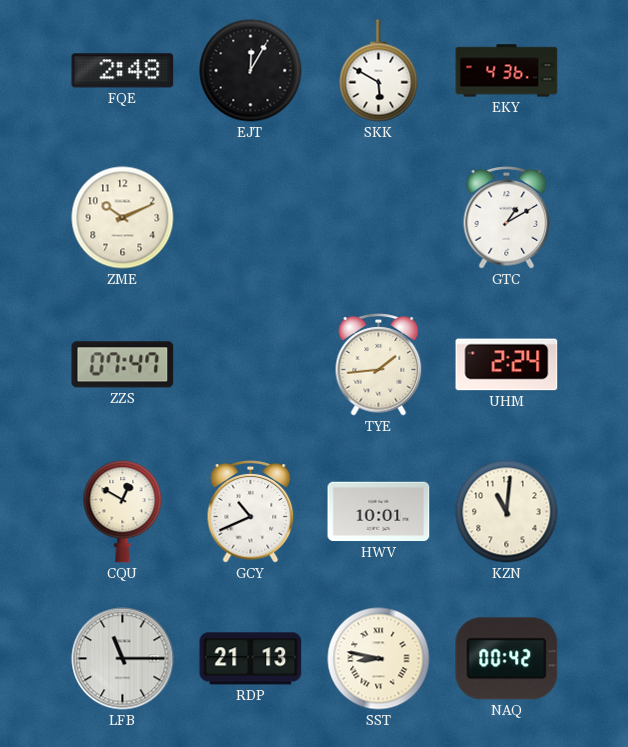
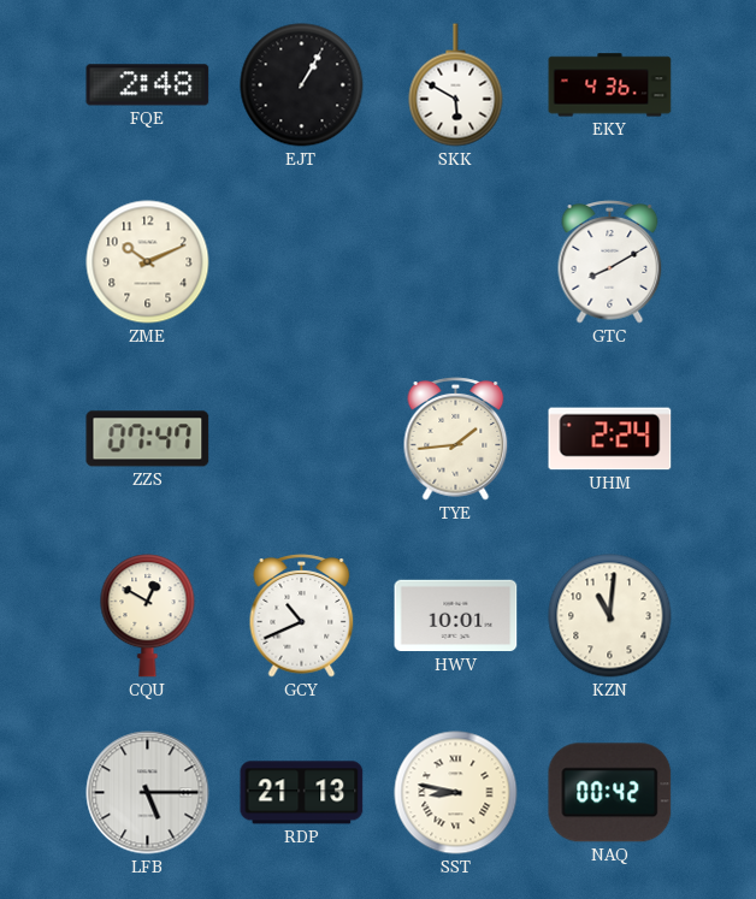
EJT: 12:05 -> 1:05 (302, 85)
GTC: 1:10 -> 8:10 (610, 262)
LFB: 11:15 -> 5:15 (148, 793)
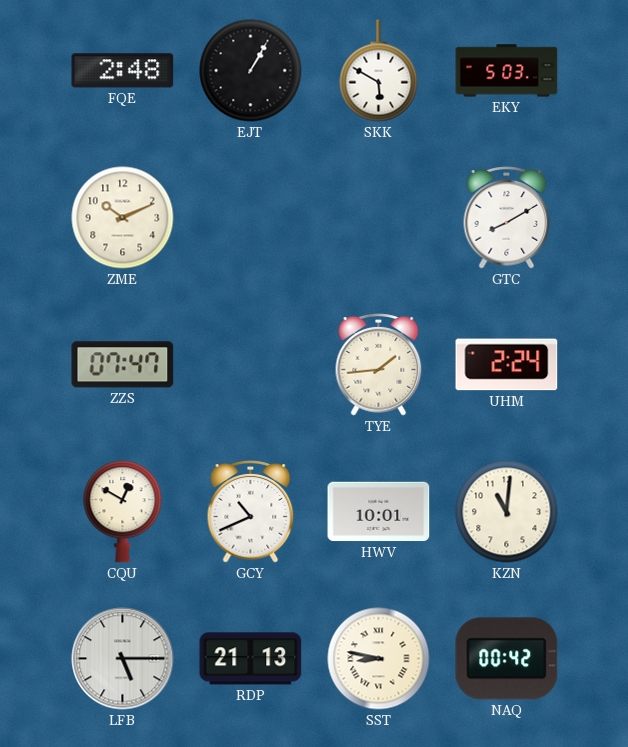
EKY: 4:36 -> 5:03 (507, 71)
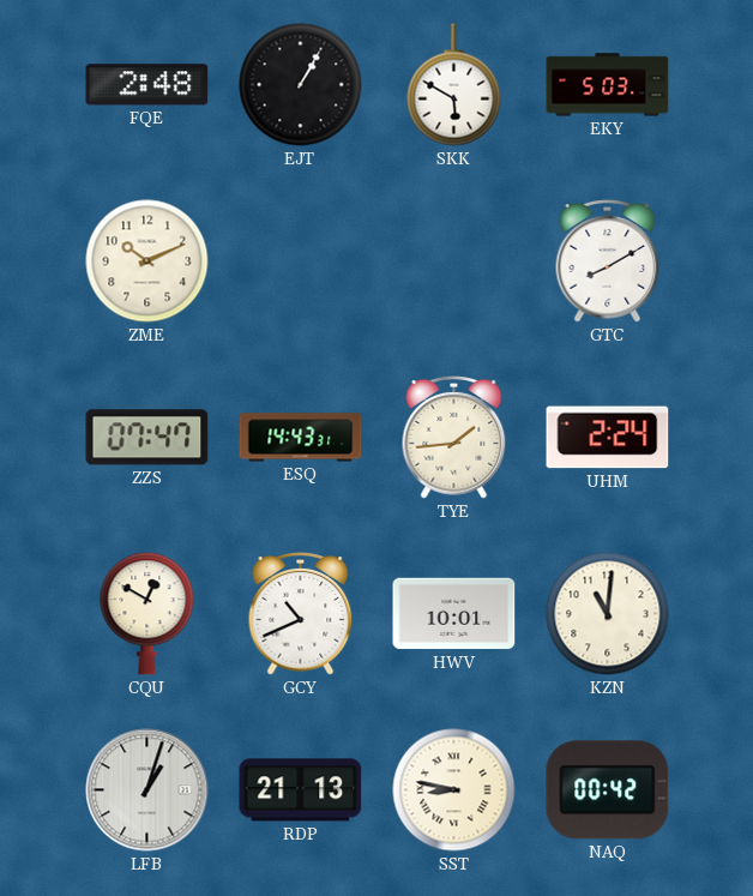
ESQ: none -> 14:43 (301, 438)
LFB: 5:15 -> 1:03 (147, 790)
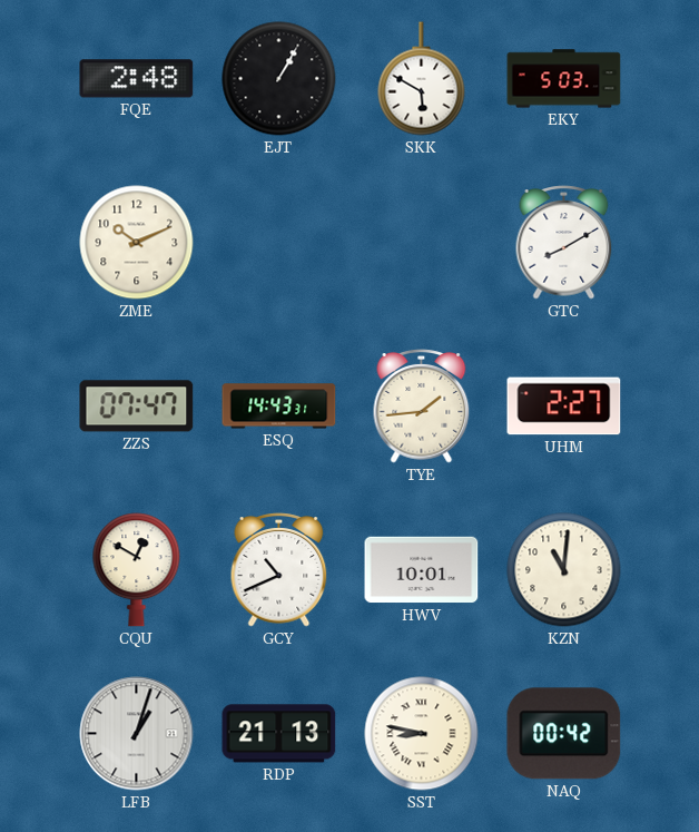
UHM: 2:24 -> 2:27 (564, 407)
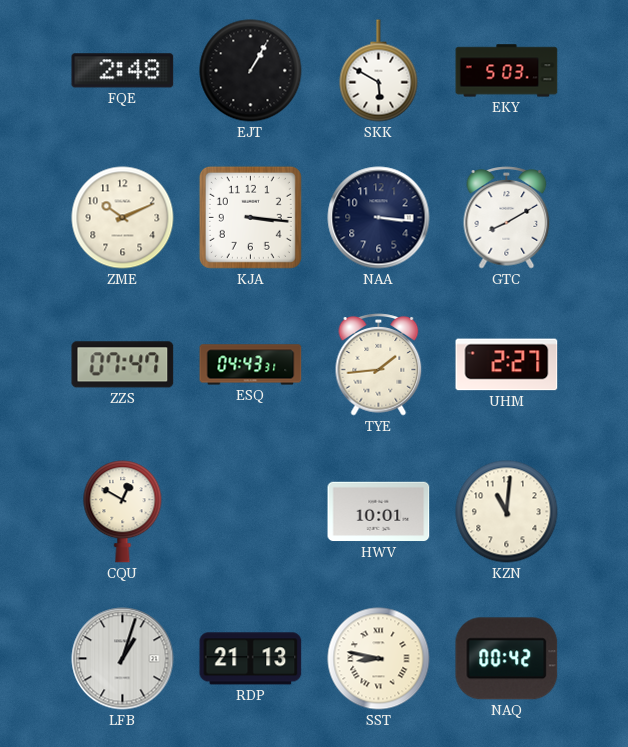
KJA: none -> 3:16 (250, 217)
NAA: none -> 3:16 (379, 218)
ESQ: 14:43 -> 04:43 (251, 365)
GCY: 10:41 -> none (279, 570)
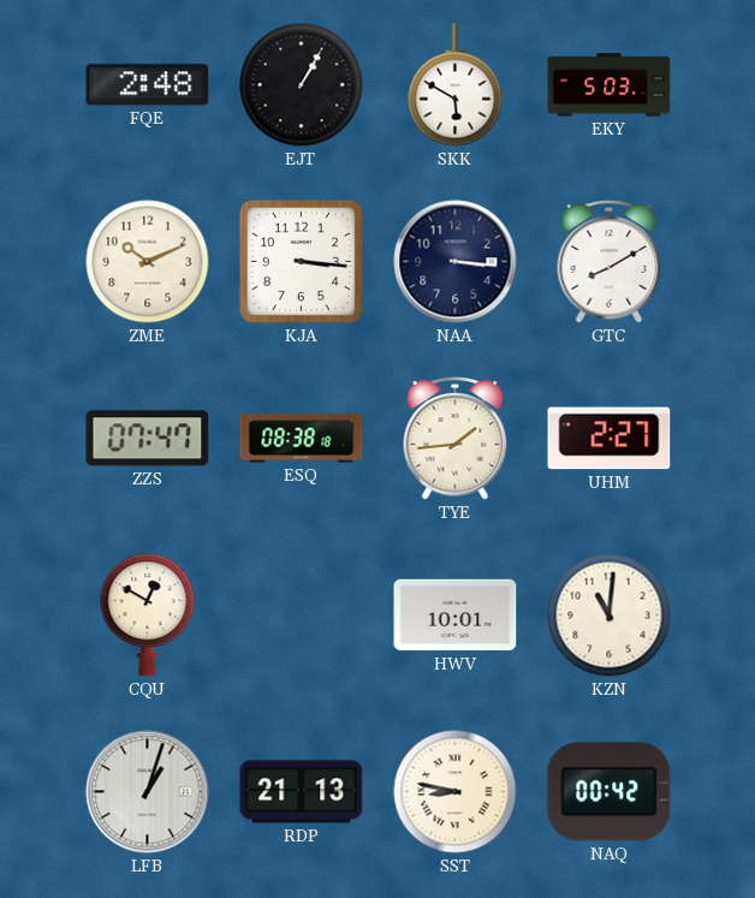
ESQ: 04:43 -> 08:38 (302, 439)
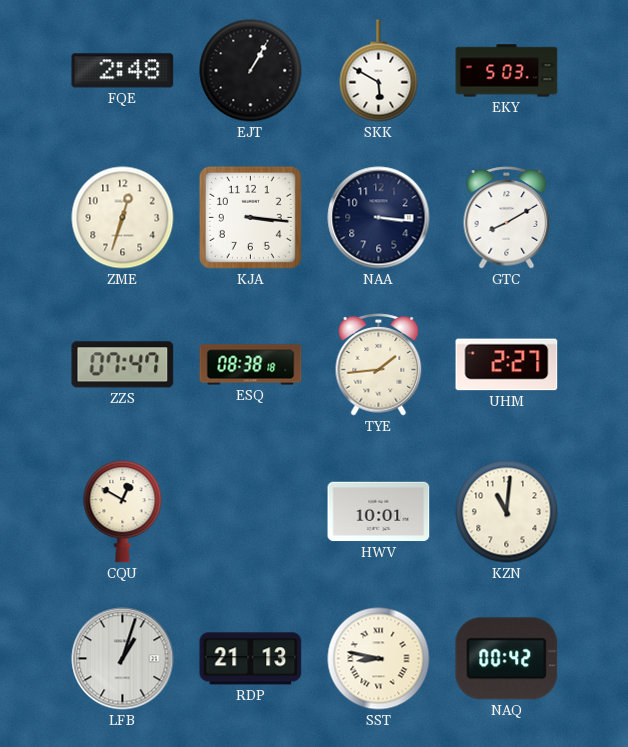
ZME: 10:11 -> 12:33 (123, 218)
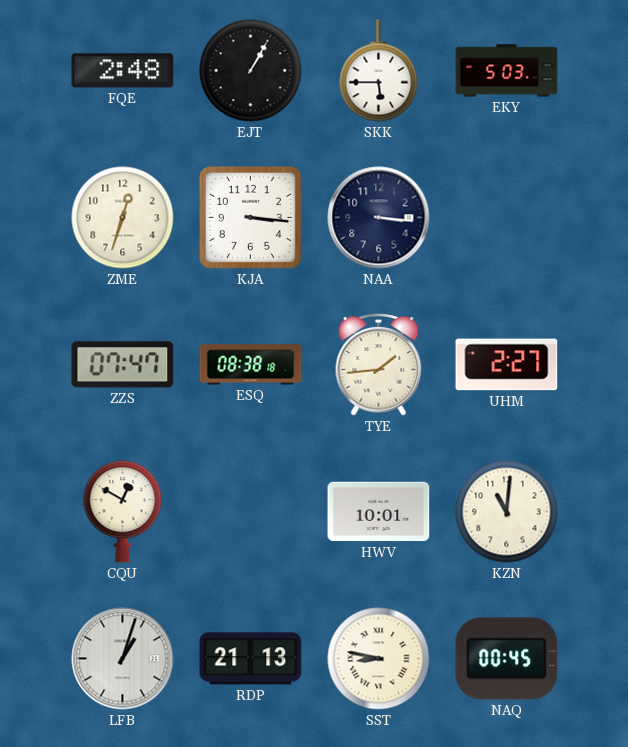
SKK: 5:50 -> 5:45 (379, 71)
GTC: 8:10 -> none (507, 218)
NAQ: 00:42 -> 00:45 (507, 659)
